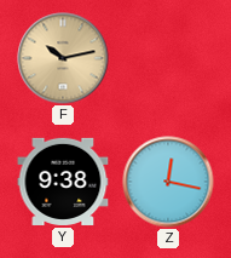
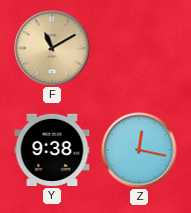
F: 10:13 -> 11:10 (52, 48)
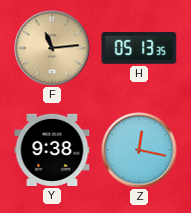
F: 11:10 -> 11:14 (52, 48)
H: none -> 05:13 (139, 48)
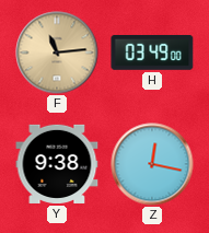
H: 05:13 -> 03:49 (152, 53)
